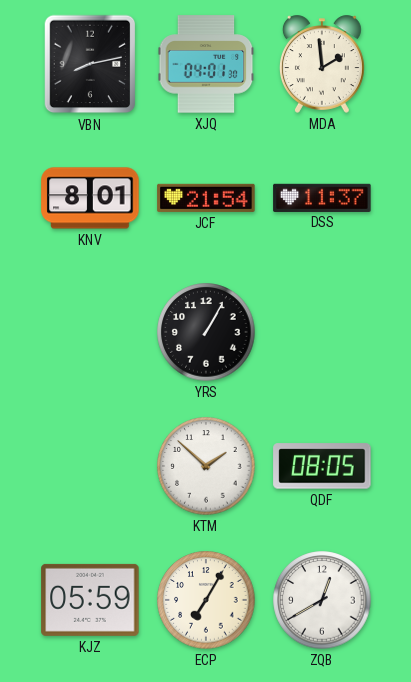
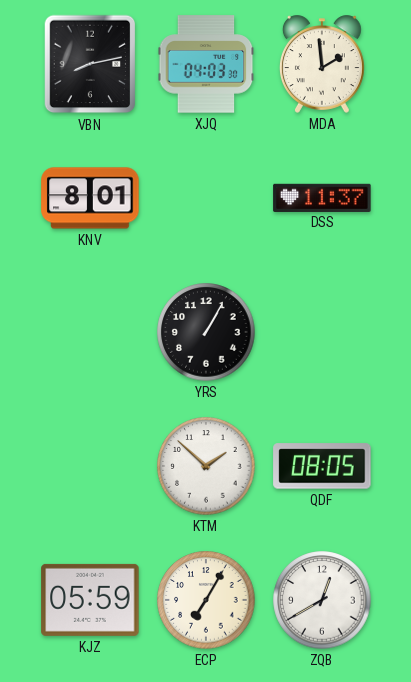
XJQ: 04:01 -> 04:03 (206, 64)
JCF: 21:54 -> none (206, 198)
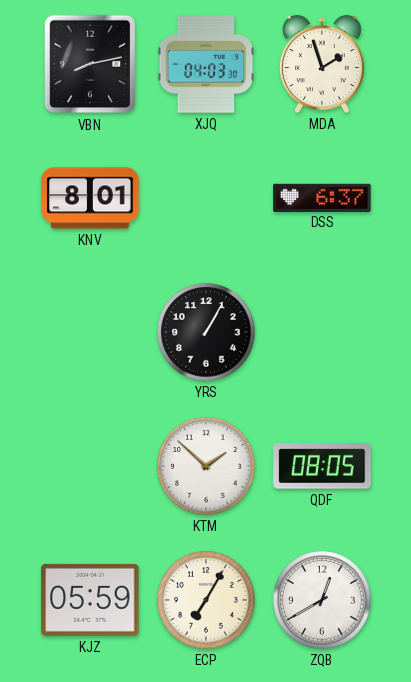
MDA: 1:59 -> 1:57 (322, 64)
DSS: 11:37 -> 6:37 (322, 197)
